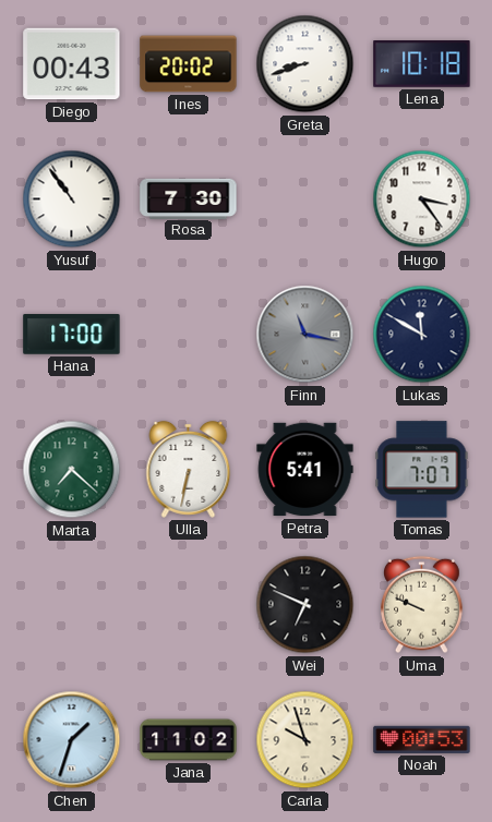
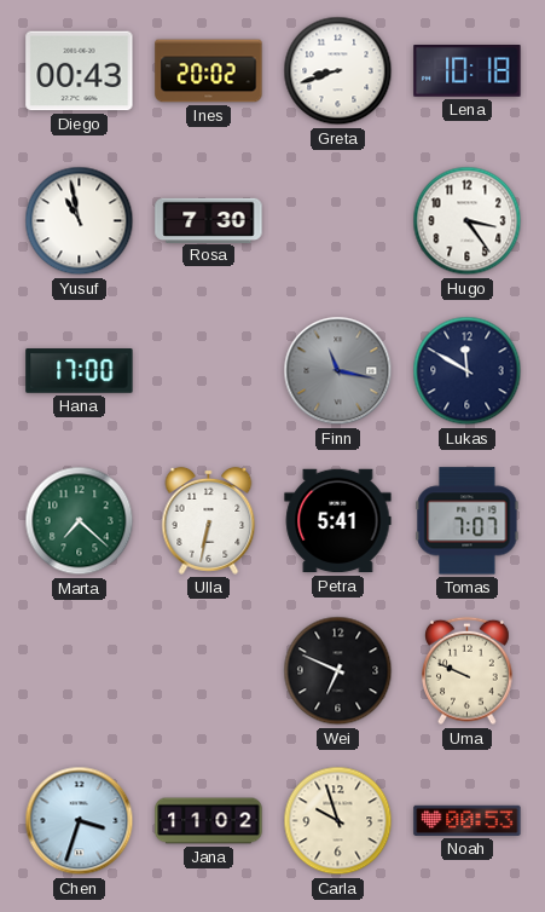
Yusuf: 10:54 -> 10:58 (80, 221)
Chen: 1:33 -> 3:33 (80, 821)
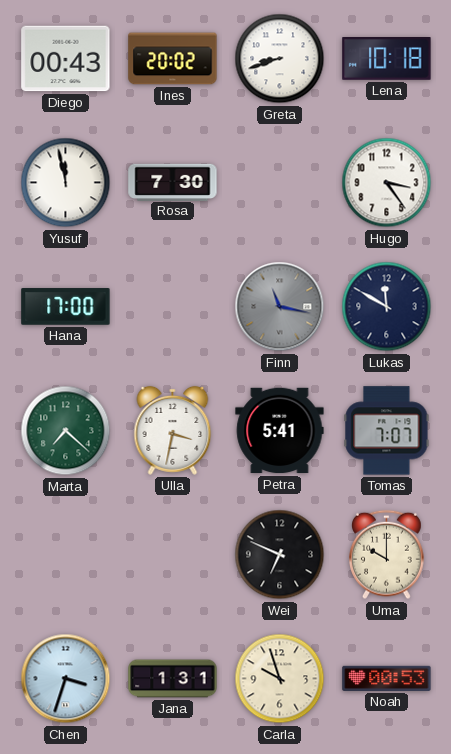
Yusuf: 10:58 -> 11:58 (66, 183)
Ulla: 6:32 -> 3:32 (173, 430)
Uma: 9:49 -> 10:00 (387, 555)
Jana: 11:02 -> 1:31 (173, 679)
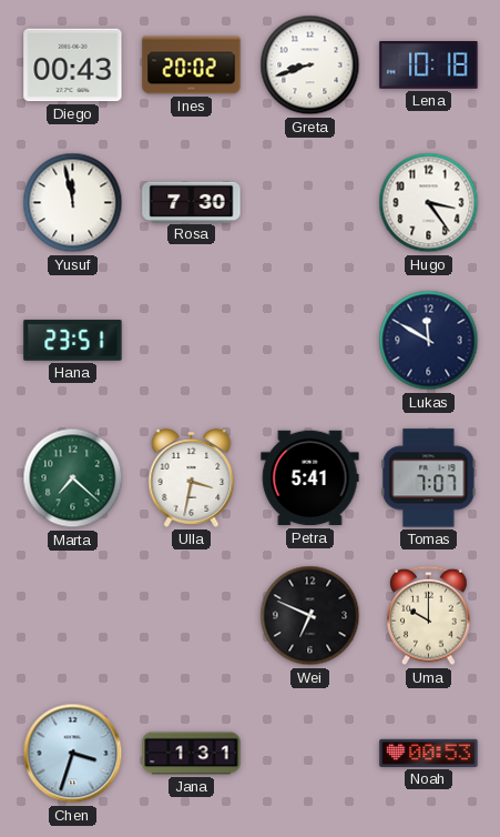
Hana: 17:00 -> 23:51 (73, 341)
Finn: 11:17 -> none (280, 307)
Carla: 9:57 -> none (280, 679)
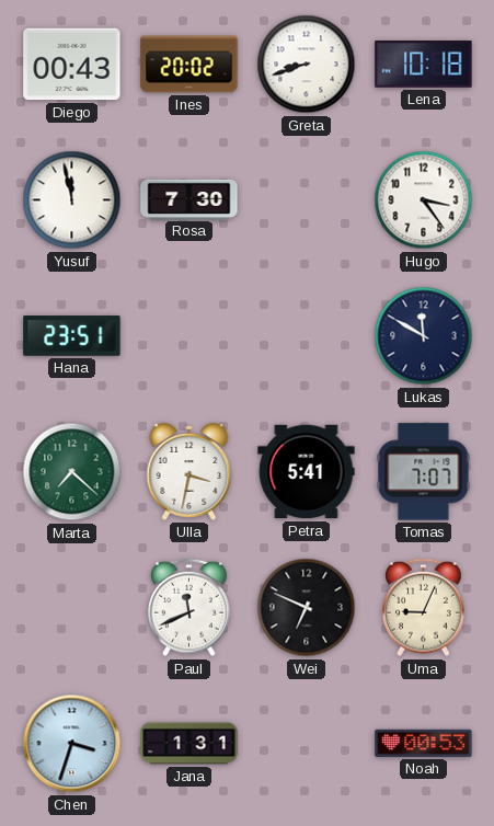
Paul: none -> 11:41 (189, 608)
Uma: 10:00 -> 9:04 (424, 608)
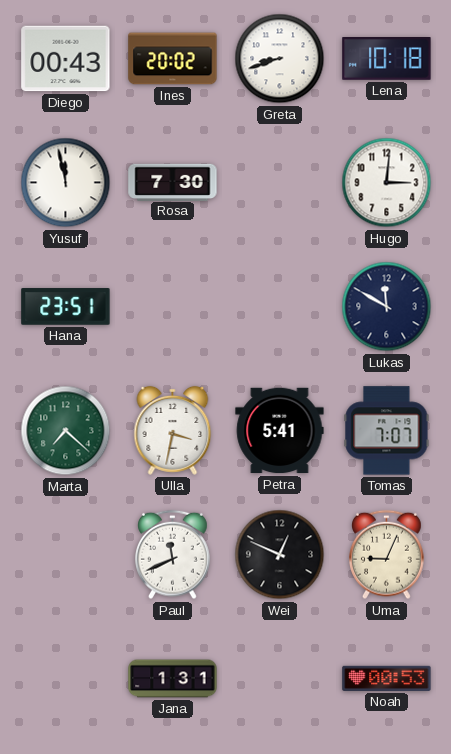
Hugo: 3:24 -> 3:01 (387, 183)
Wei: 6:49 -> 12:49 (280, 555)
Chen: 3:33 -> none (72, 744)
